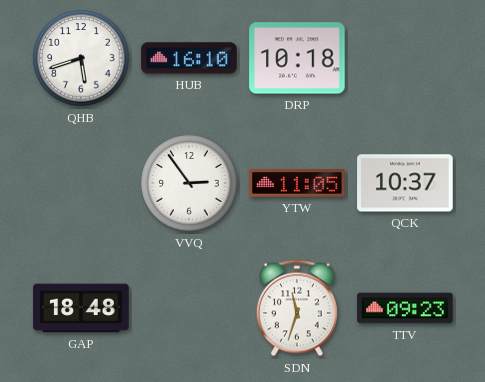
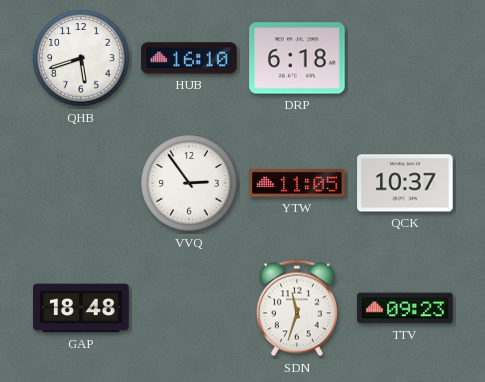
DRP: 10:18 -> 6:18 (297, 58)
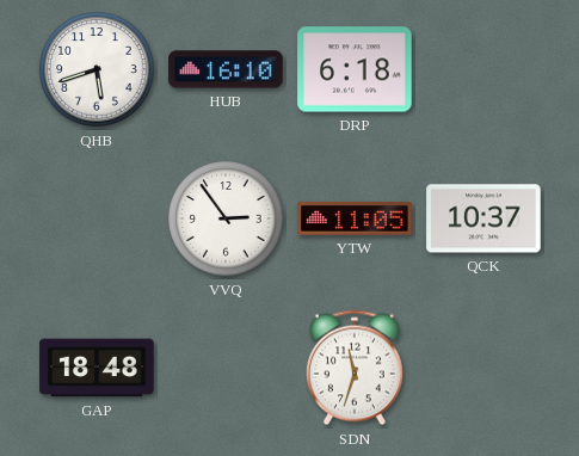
TTV: 09:23 -> none (405, 308)
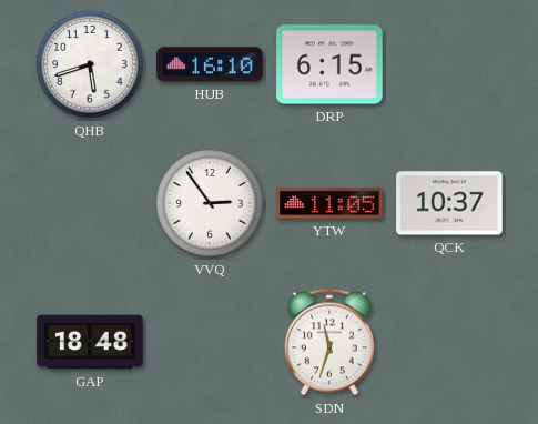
DRP: 6:18 -> 6:15 (329, 64)
